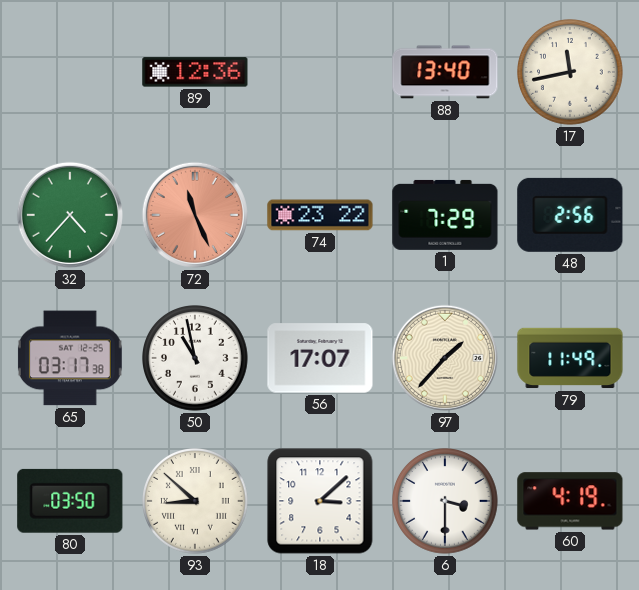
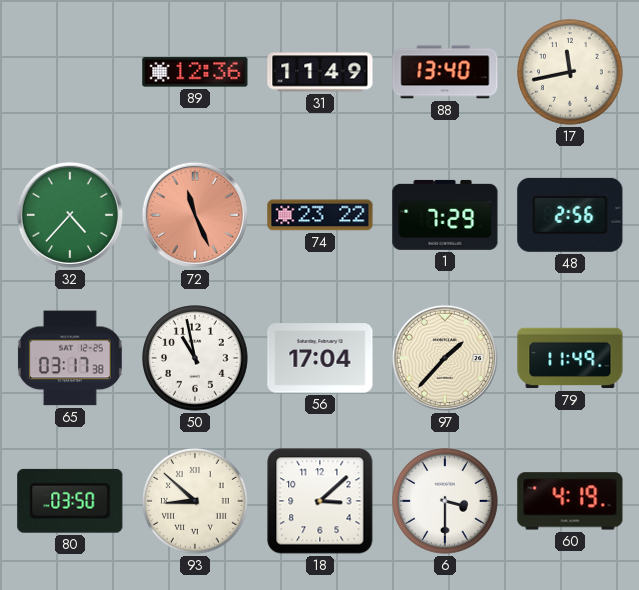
31: none -> 11:49 (320, 72)
56: 17:07 -> 17:04 (320, 358)
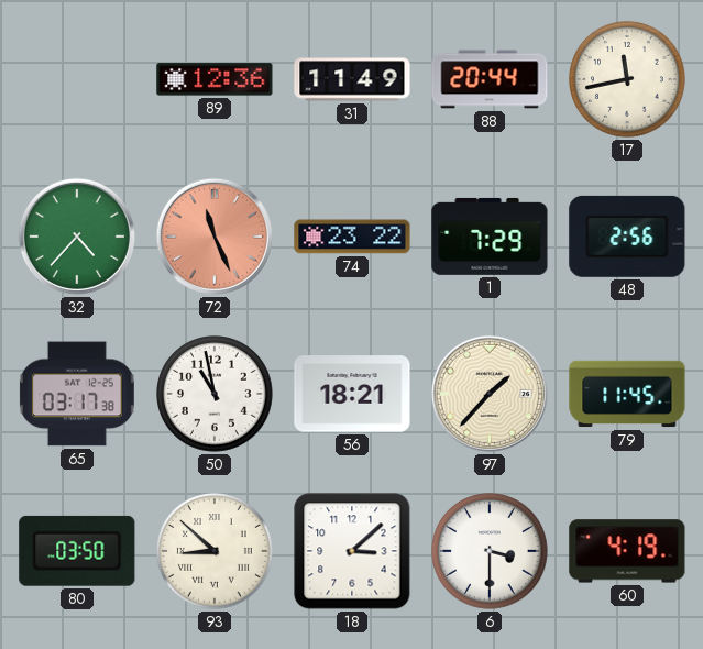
88: 13:40 -> 20:44 (490, 79)
56: 17:04 -> 18:21 (352, 394)
79: 11:49 -> 11:45 (627, 394)
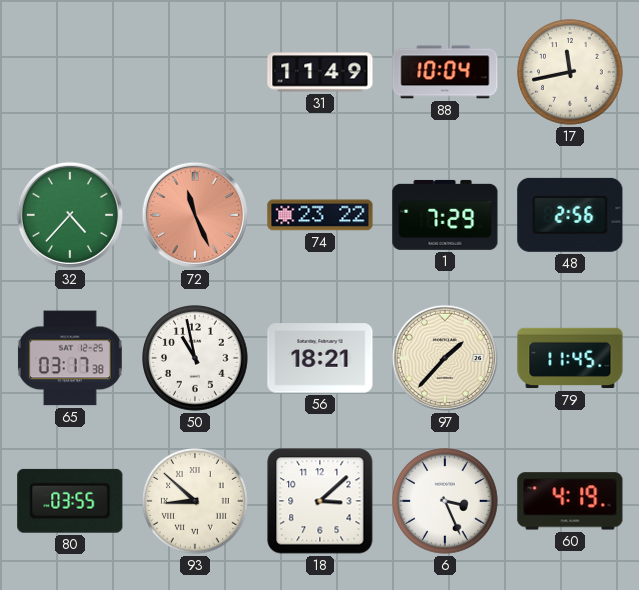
89: 12:36 -> none (215, 79)
88: 20:44 -> 10:04 (445, 72)
80: 03:50 -> 03:55 (70, 501)
6: 3:30 -> 3:26 (446, 502)
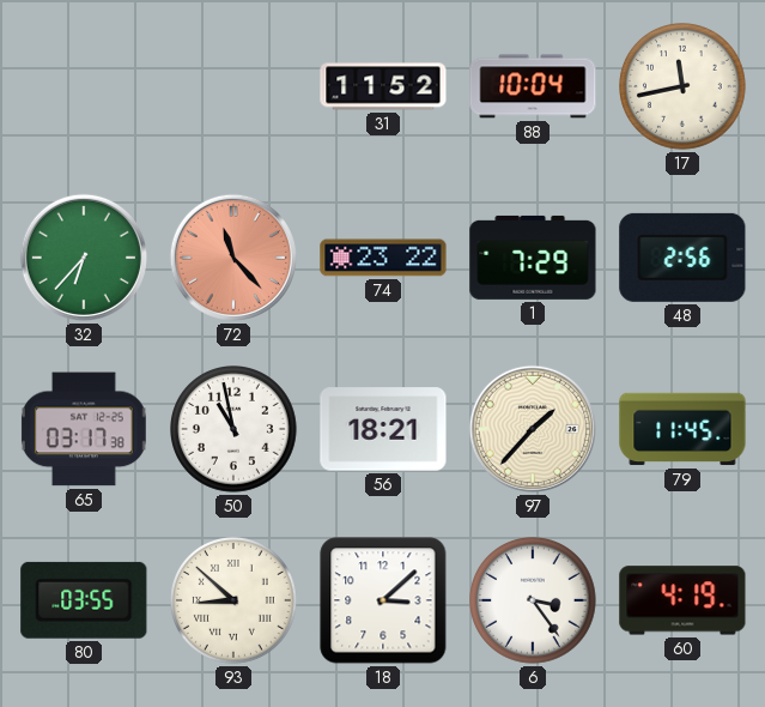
31: 11:49 -> 11:52 (383, 86)
32: 4:37 -> 6:37 (84, 258)
72: 11:26 -> 11:23 (233, 258)
6: 3:26 -> 3:24 (534, 602)
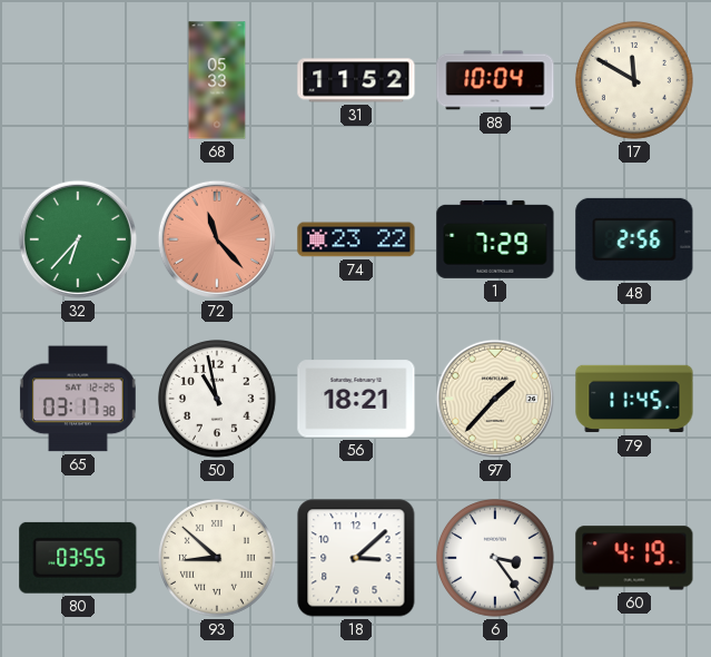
68: none -> 05:33 (217, 80)
17: 11:43 -> 11:50 (635, 81)
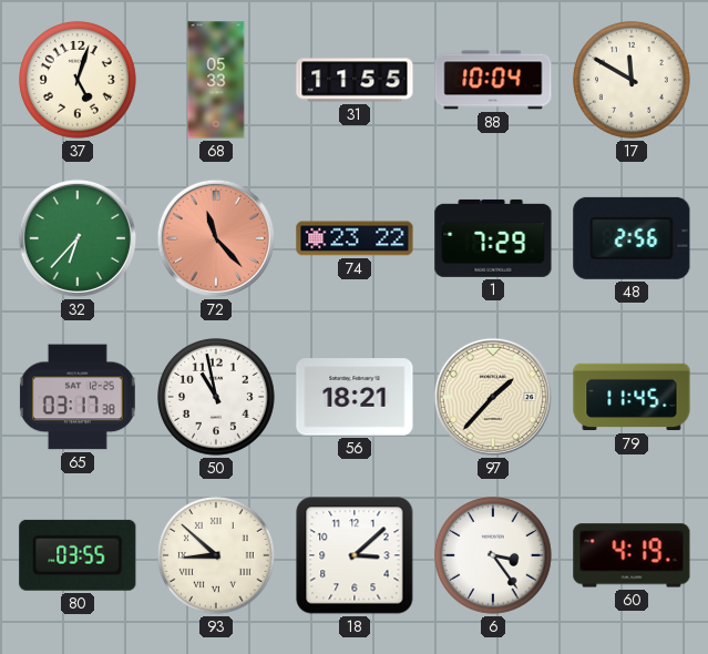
37: none -> 5:03 (79, 81)
31: 11:52 -> 11:55 (355, 80)
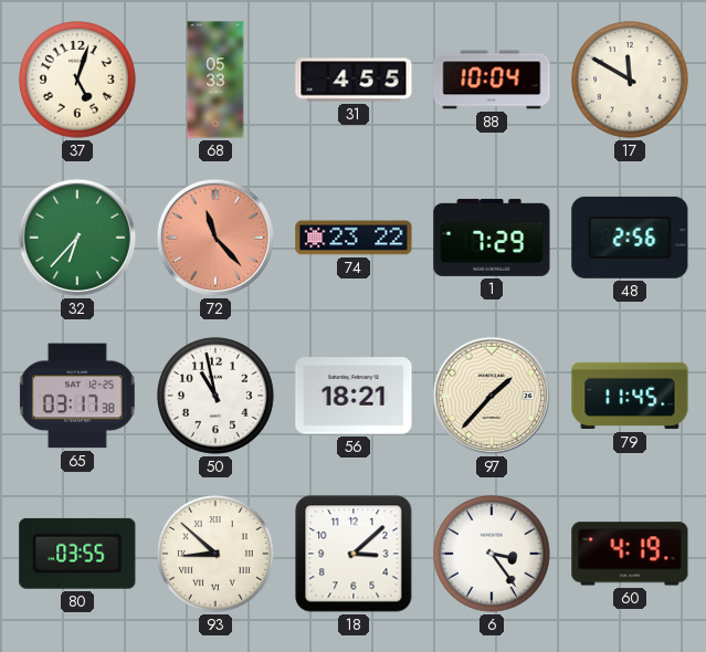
31: 11:55 -> 4:55 (354, 80)
